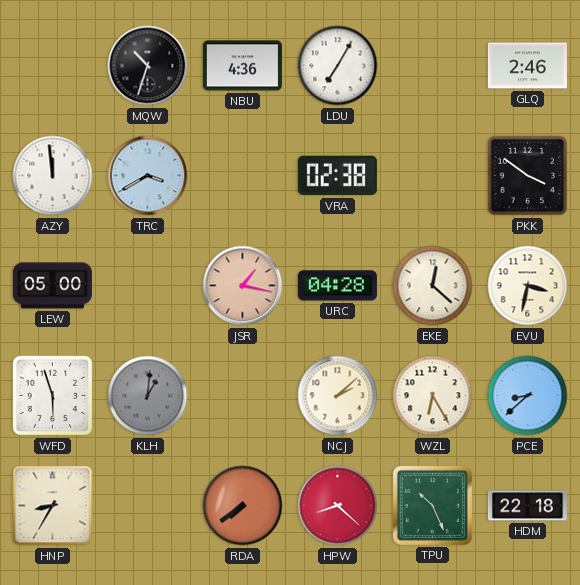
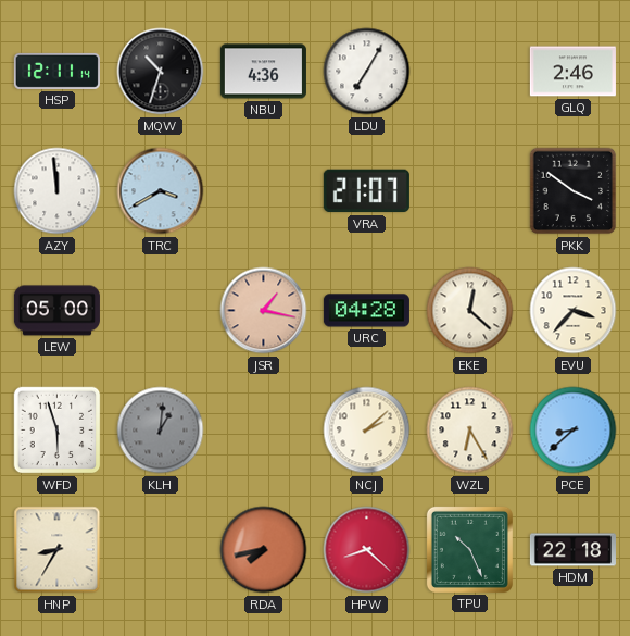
HSP: none -> 12:11 (56, 71)
VRA: 02:38 -> 21:07 (366, 191)
EVU: 3:32 -> 3:37 (574, 311)
RDA: 7:39 -> 7:43 (264, 550)
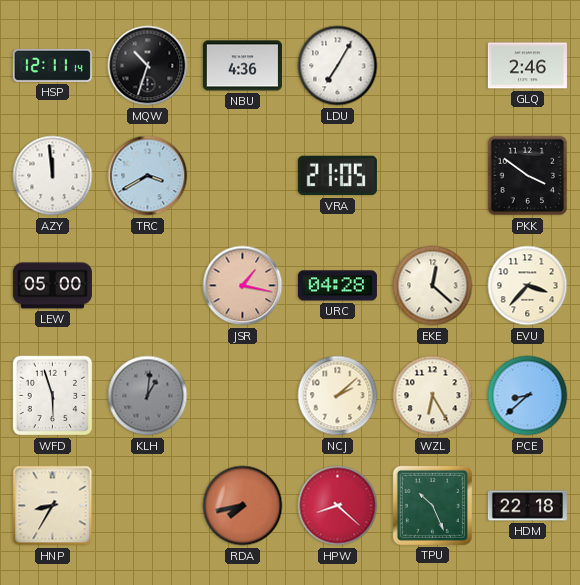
VRA: 21:07 -> 21:05 (337, 176)
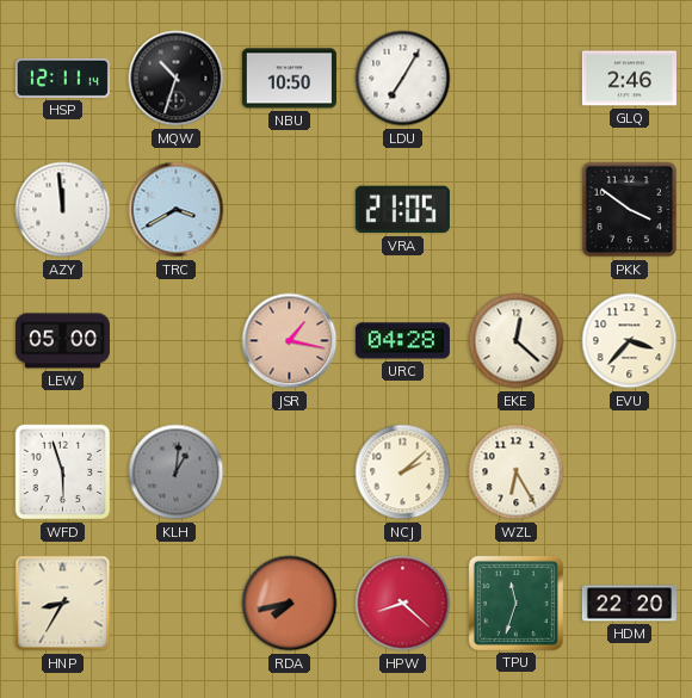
NBU: 4:36 -> 10:50 (289, 79)
PCE: 8:38 -> none (528, 396)
TPU: 10:26 -> 11:33 (515, 603)
HDM: 22:18 -> 22:20 (629, 604)
